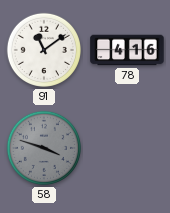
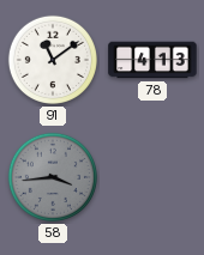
78: 4:16 -> 4:13 (152, 60)
58: 3:48 -> 3:44 (53, 177)
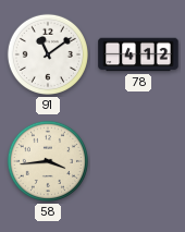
78: 4:13 -> 4:12 (138, 54)
58 dial: grey -> cream (48, 161)
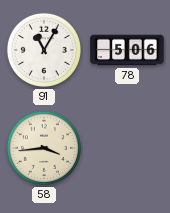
91: 11:09 -> 11:05 (44, 50)
78: 4:12 -> 5:06 (127, 50)
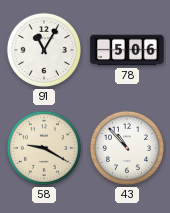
58: 3:44 -> 9:20 (44, 148)
43: none -> 10:53 (127, 148)
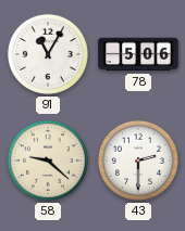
58: 9:20 -> 9:22 (48, 161)
43: 10:53 -> 2:30 (138, 161)
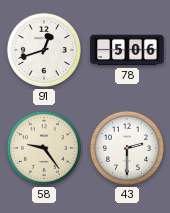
91: 11:05 -> 12:42 (44, 50)
58: 9:22 -> 9:24 (44, 148)
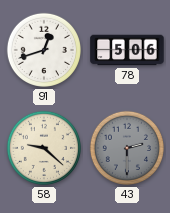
58: 9:24 -> 9:22 (44, 148)
43 dial: white -> grey (127, 148)
